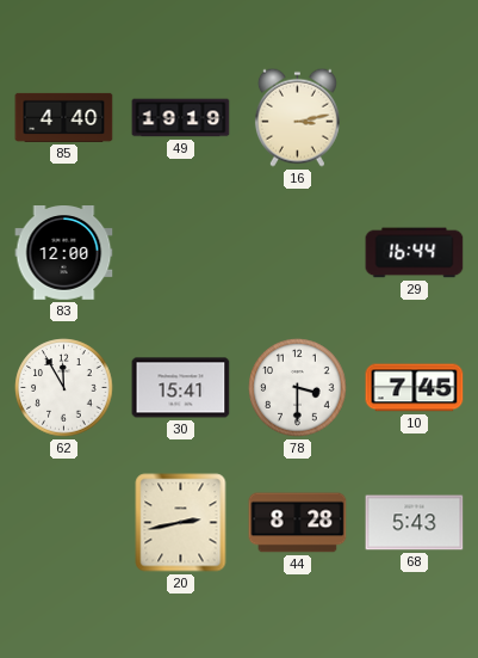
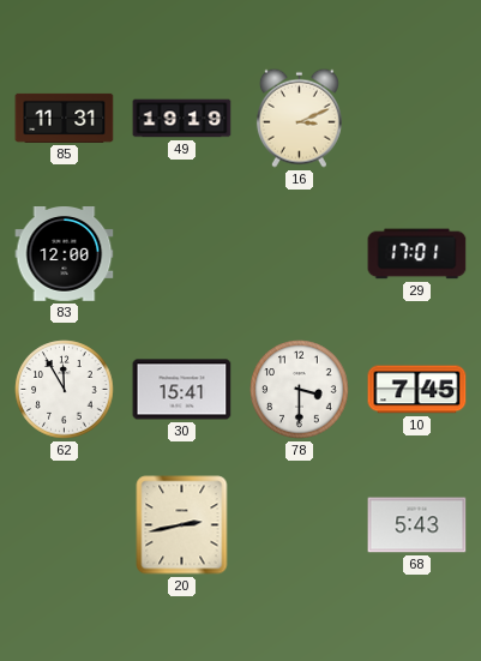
85: 4:40 -> 11:31 (65, 118)
16: 3:13 -> 3:11 (299, 118)
29: 16:44 -> 17:01 (417, 254)
44: 8:28 -> none (298, 523)
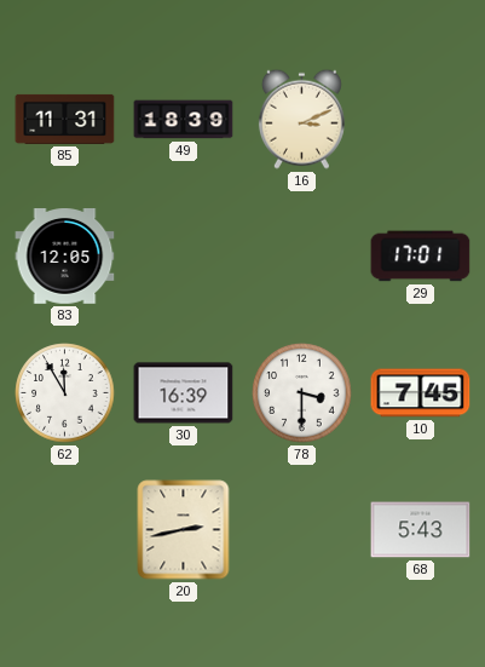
49: 19:19 -> 18:39 (184, 120)
83: 12:00 -> 12:05 (65, 257)
30: 15:41 -> 16:39 (184, 393)
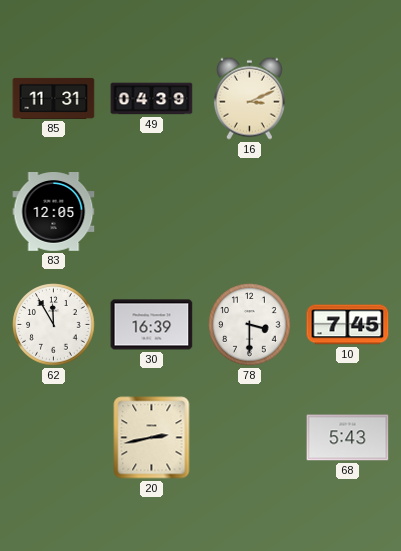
49: 18:39 -> 04:39 (152, 99)
29: 17:01 -> none (421, 257)
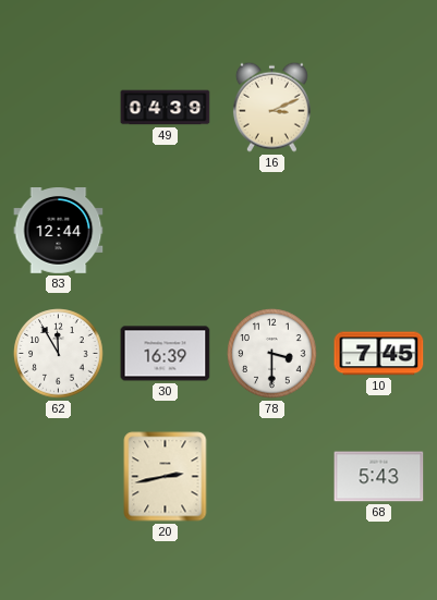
85: 11:31 -> none (54, 98)
83: 12:05 -> 12:44 (59, 231)
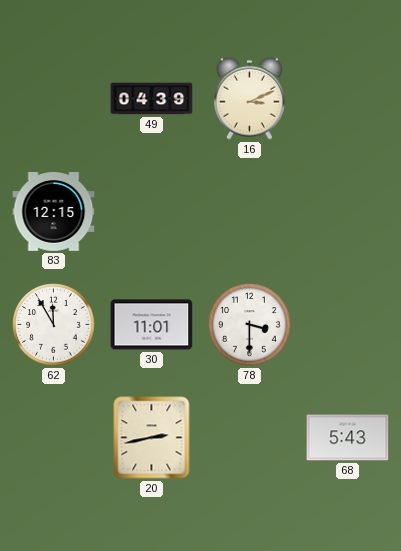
83: 12:44 -> 12:15 (54, 212)
30: 16:39 -> 11:01 (152, 325)
10: 7:45 -> none (379, 354)
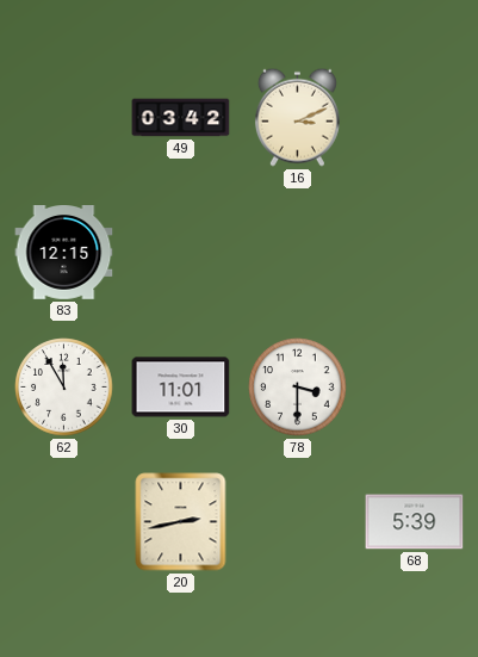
49: 04:39 -> 03:42 (181, 118)
68: 5:43 -> 5:39 (415, 522)
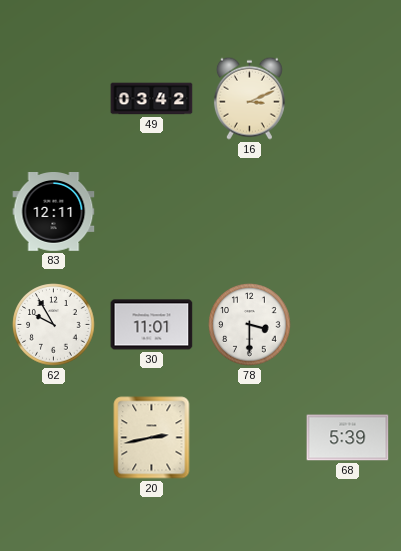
83: 12:15 -> 12:11 (54, 212)
62: 11:55 -> 9:55 (54, 325)
